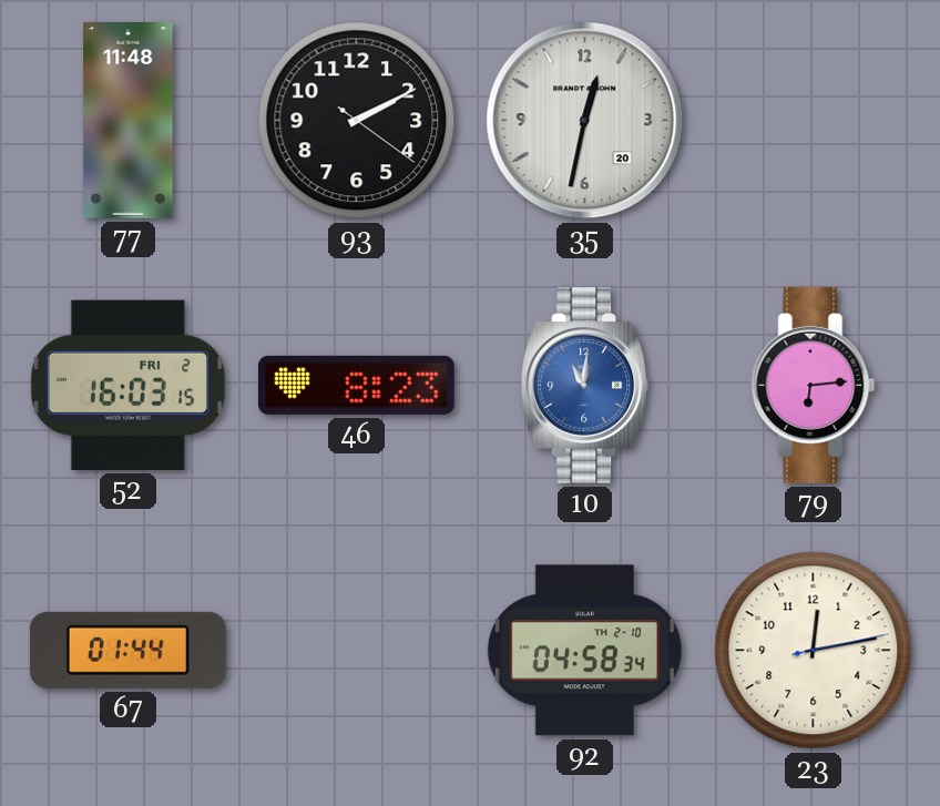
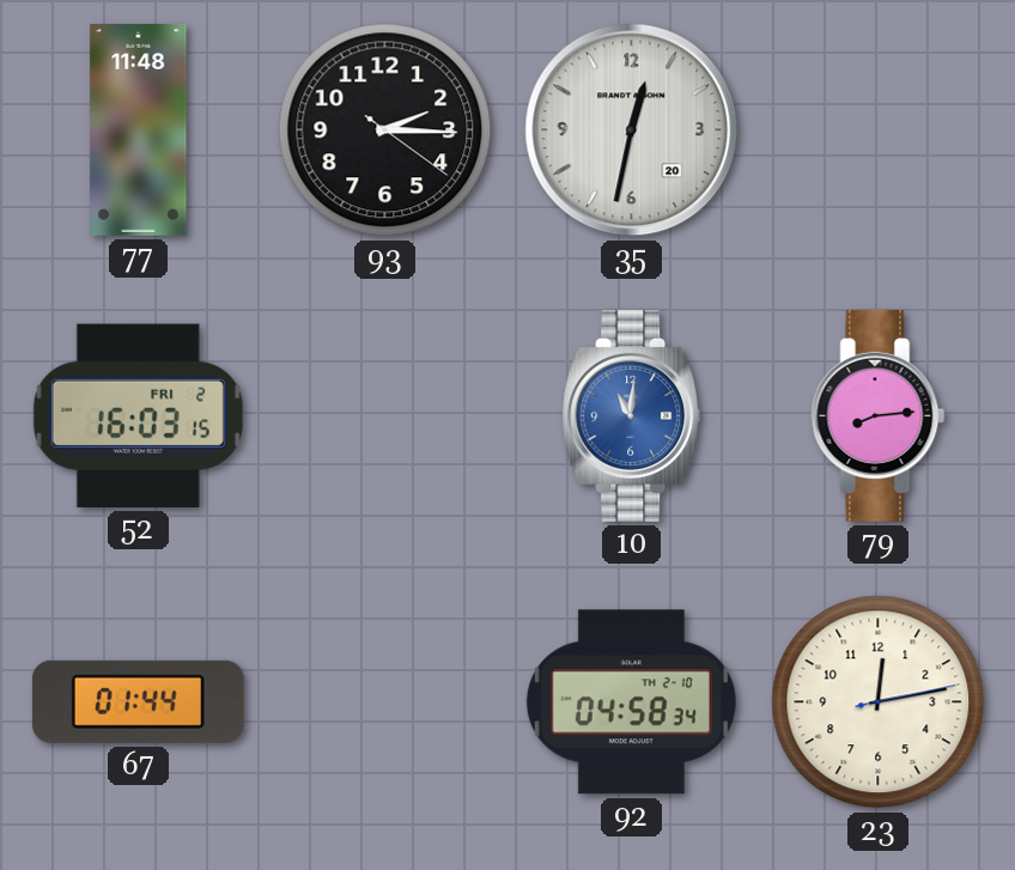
93: 2:10 -> 2:15 (385, 130)
46: 8:23 -> none (356, 385)
79: 6:14 -> 8:14 (879, 415)
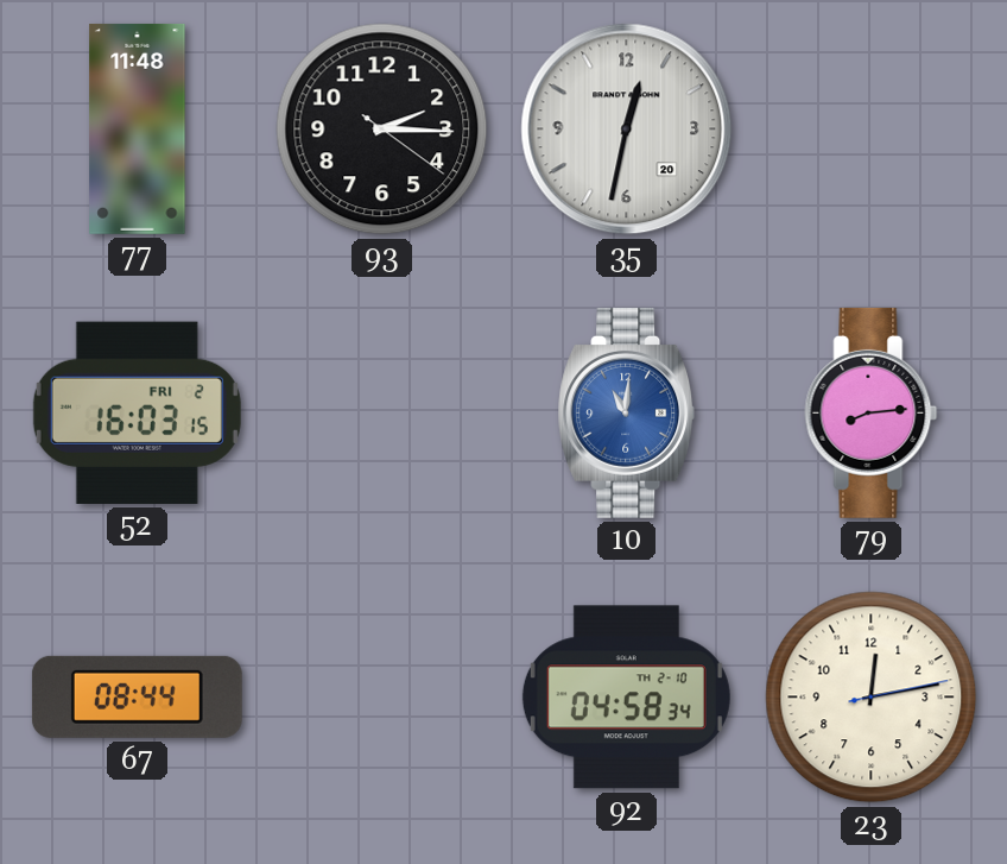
67: 01:44 -> 08:44 (137, 696)
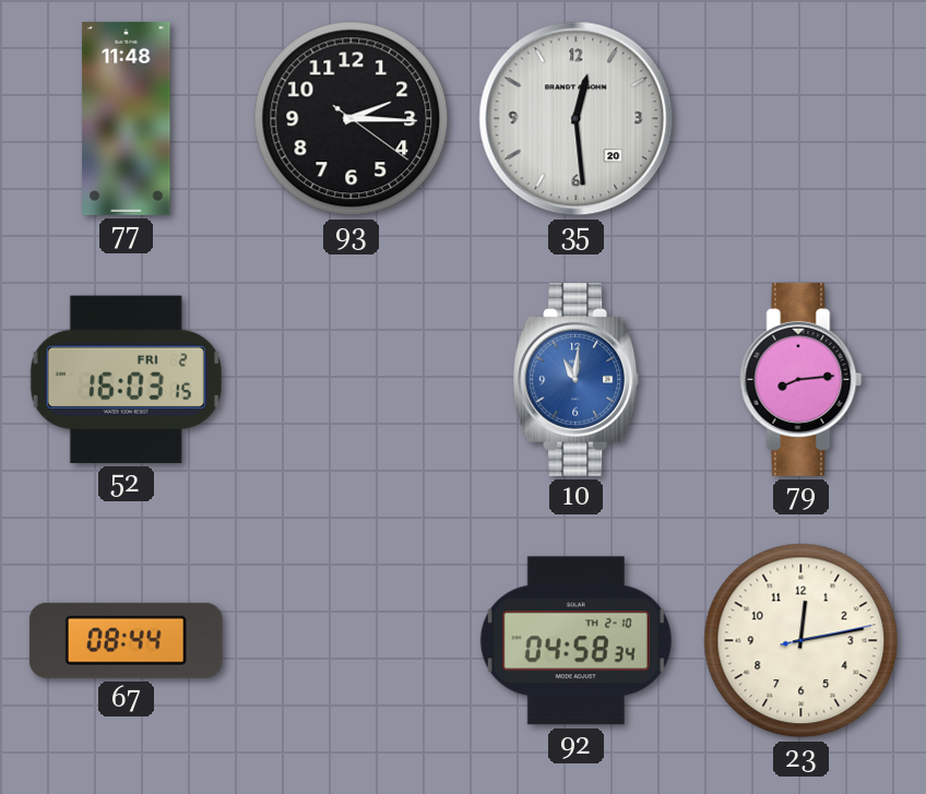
35: 12:32 -> 12:29 (577, 119)
